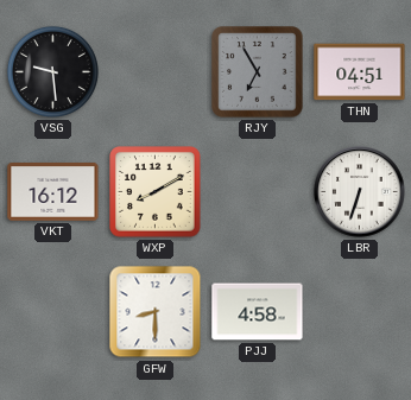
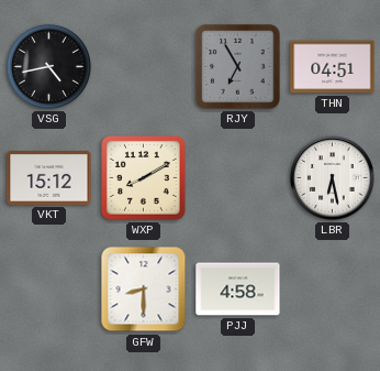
VSG: 9:29 -> 4:43 (48, 66)
VKT: 16:12 -> 15:12 (49, 178)
LBR: 6:33 -> 6:28 (333, 178)
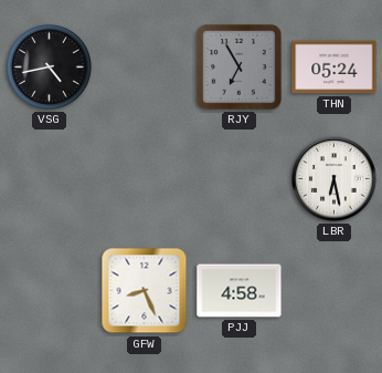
THN: 04:51 -> 05:24 (335, 68)
VKT: 15:12 -> none (49, 178)
WXP: 8:10 -> none (144, 178)
GFW: 8:30 -> 8:26 (145, 291)
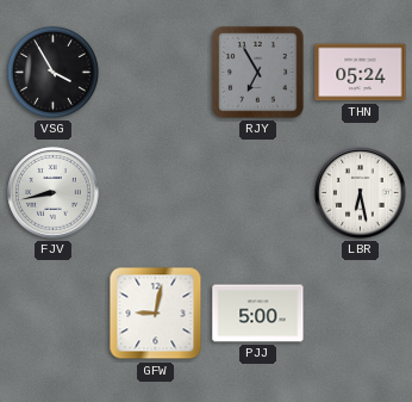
VSG: 4:43 -> 3:55 (52, 72)
FJV: none -> 8:43 (54, 193)
GFW: 8:26 -> 9:02 (156, 314)
PJJ: 4:58 -> 5:00 (258, 314)
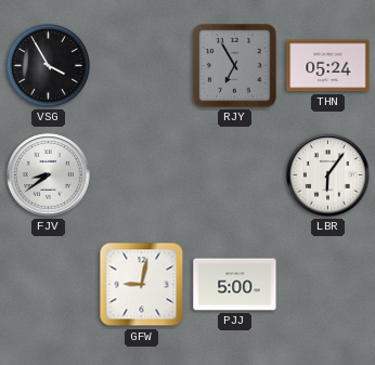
FJV: 8:43 -> 8:39 (49, 175)
LBR: 6:28 -> 6:06 (328, 175)
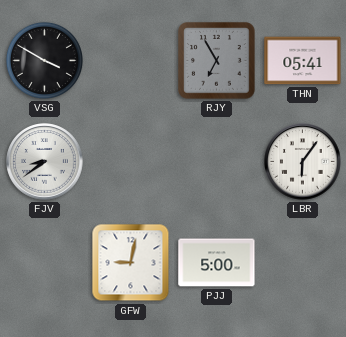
VSG: 3:55 -> 3:50 (44, 60)
THN: 05:24 -> 05:41 (303, 61)
